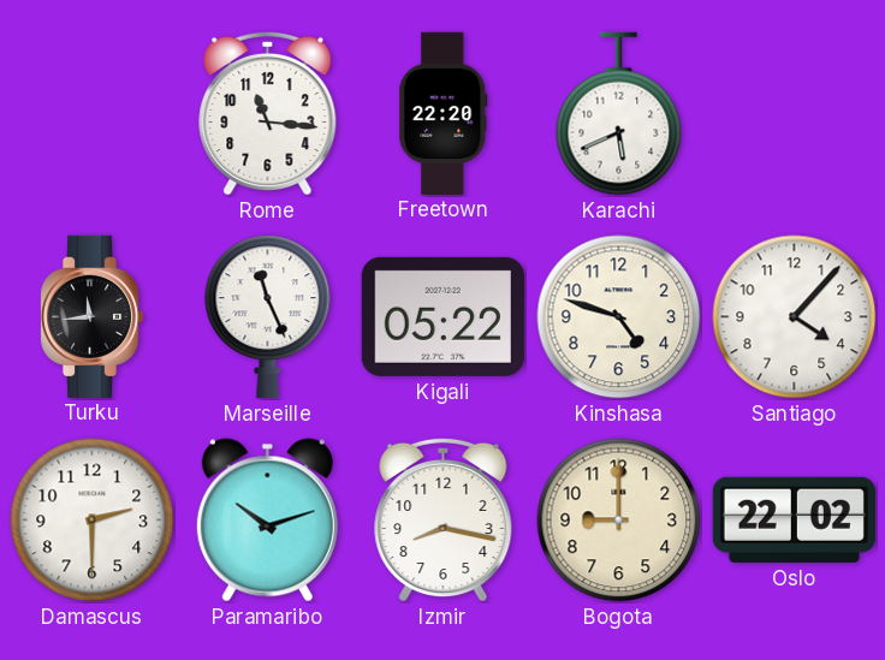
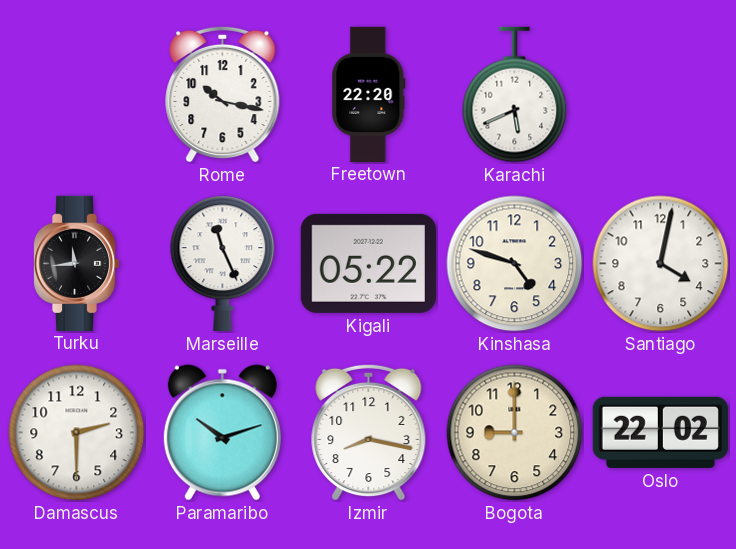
Rome: 11:16 -> 10:17 (223, 94)
Santiago: 4:07 -> 4:02 (661, 264)
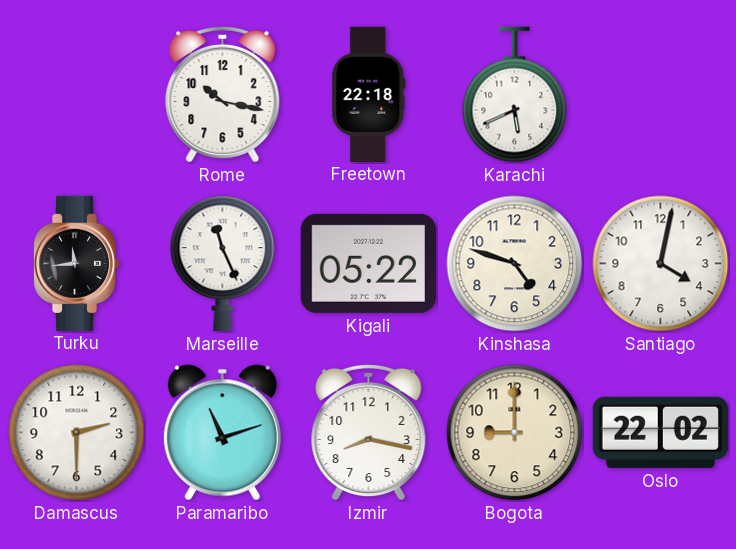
Freetown: 22:20 -> 22:18 (369, 94)
Paramaribo: 10:12 -> 11:12 (222, 433)
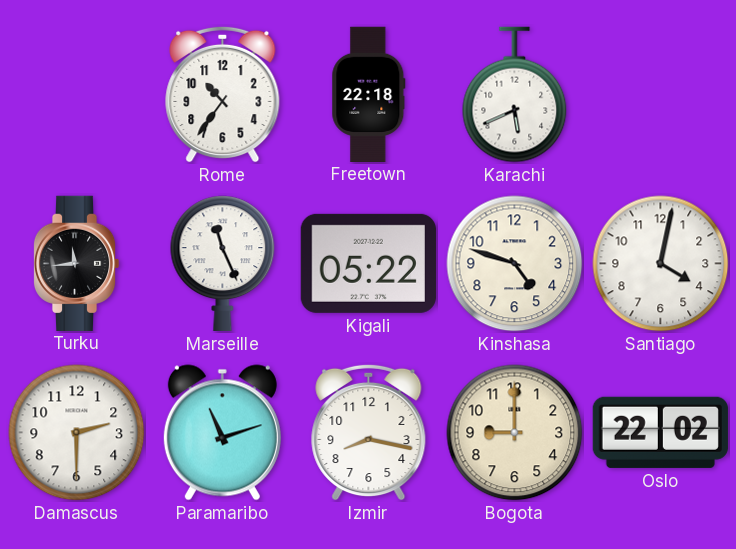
Rome: 10:17 -> 10:36 (223, 94)
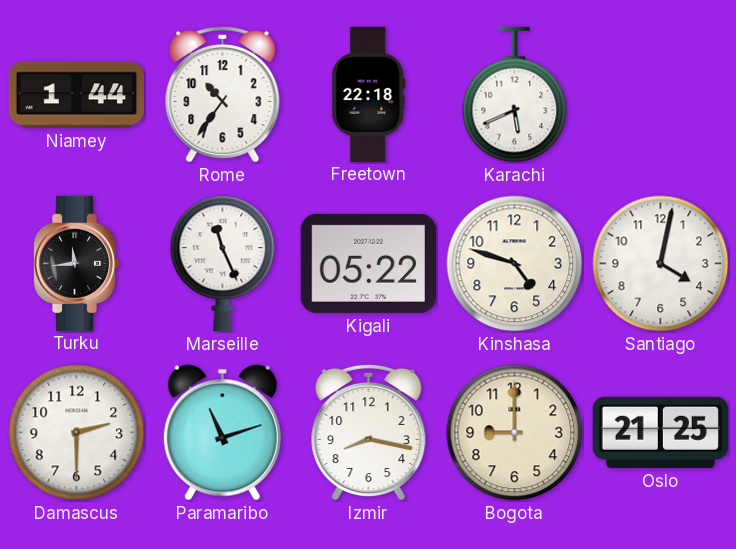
Niamey: none -> 1:44 (76, 95)
Oslo: 22:02 -> 21:25 (660, 432)
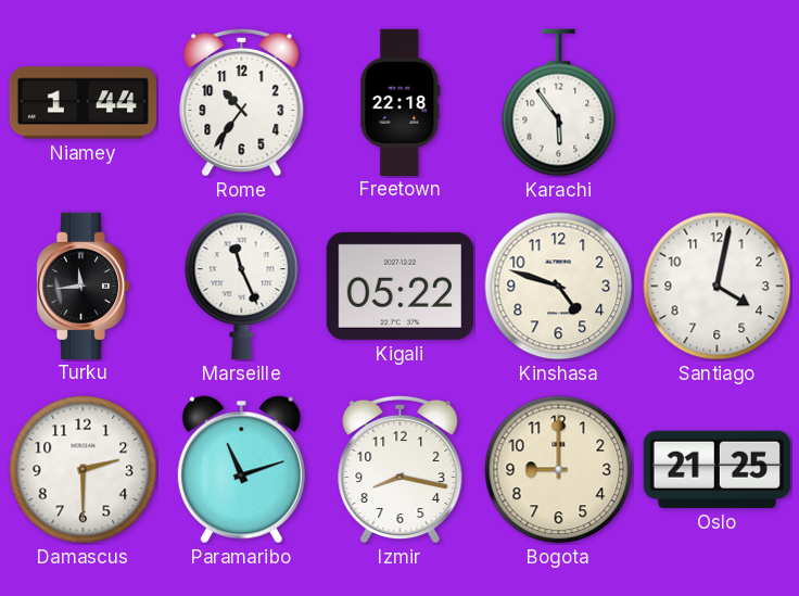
Karachi: 5:41 -> 5:54 (559, 103)
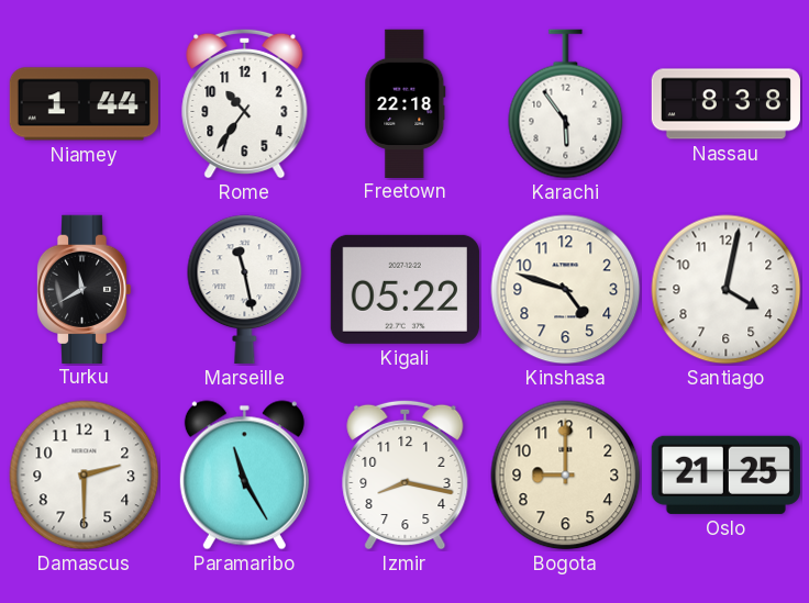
Nassau: none -> 8:38 (725, 104)
Turku: 11:44 -> 11:40 (84, 289)
Marseille: 11:26 -> 11:28 (245, 289)
Paramaribo: 11:12 -> 11:25 (244, 476)
